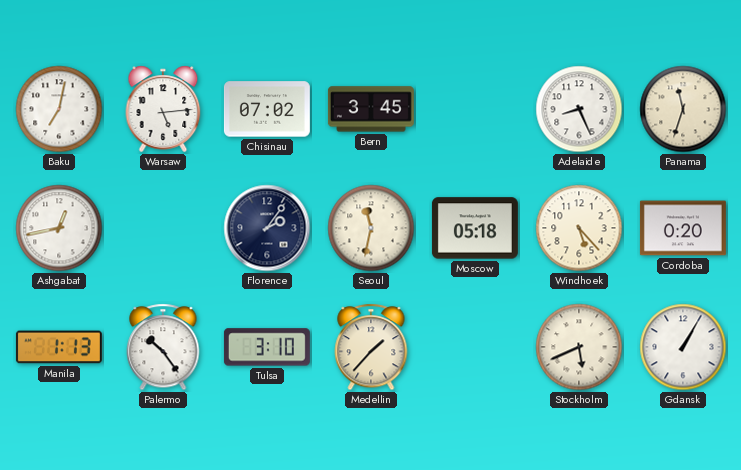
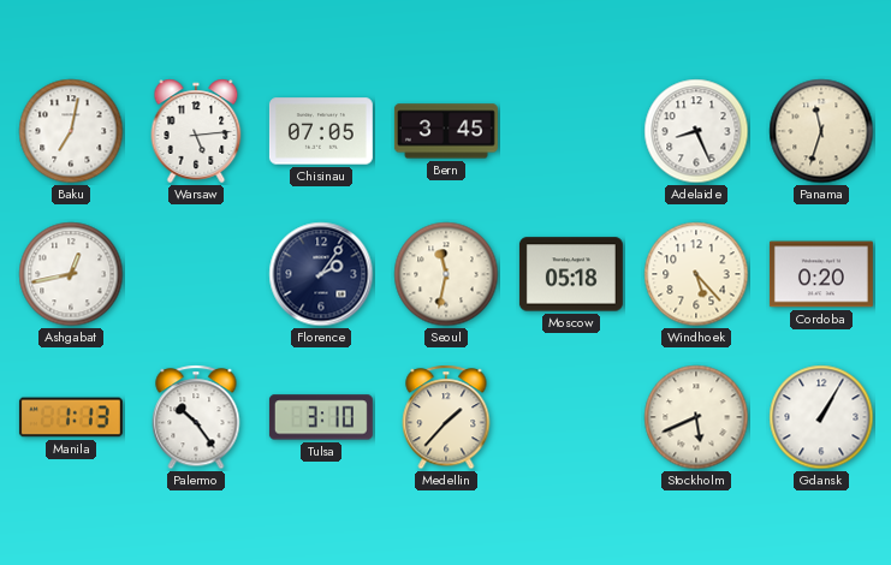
Chisinau: 07:02 -> 07:05 (321, 131)
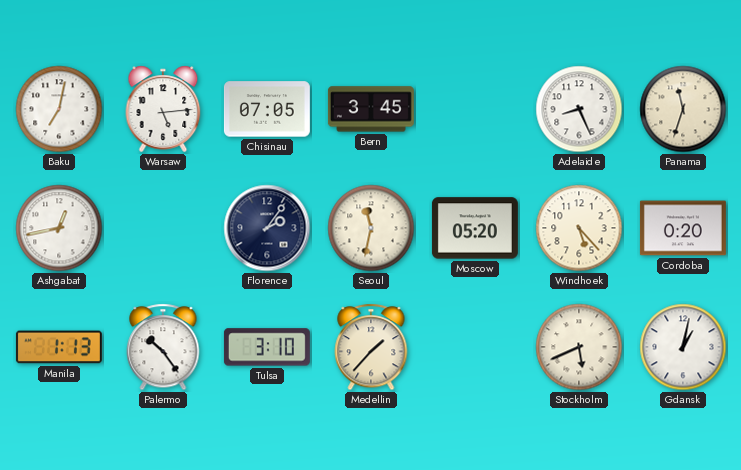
Moscow: 05:18 -> 05:20 (475, 228)
Gdansk: 1:05 -> 1:02 (683, 347)
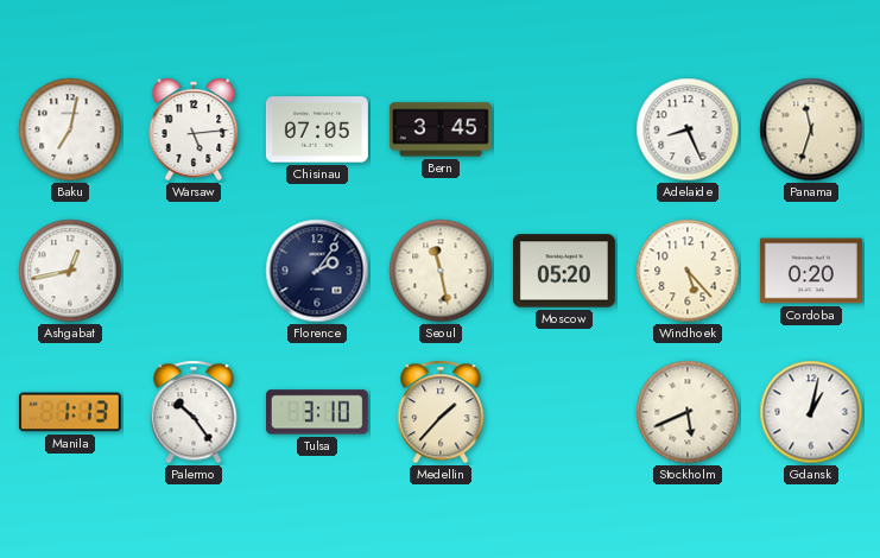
Seoul: 11:32 -> 11:28 (441, 271)
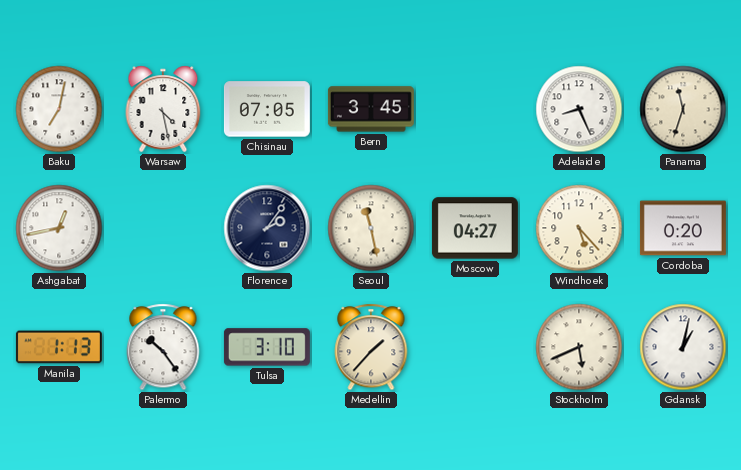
Warsaw: 5:14 -> 4:28 (163, 109)
Moscow: 05:20 -> 04:27 (475, 228)
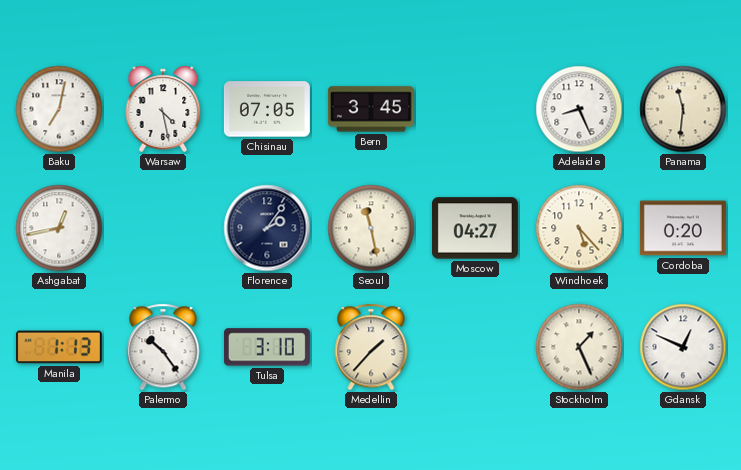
Panama: 11:33 -> 11:31 (683, 109)
Stockholm: 5:41 -> 1:26 (579, 347)
Gdansk: 1:02 -> 12:49 (683, 347)
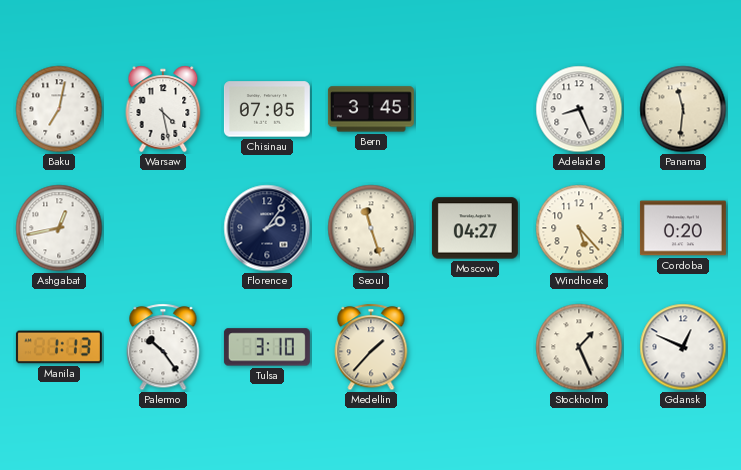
Seoul: 11:28 -> 11:27 (371, 228)
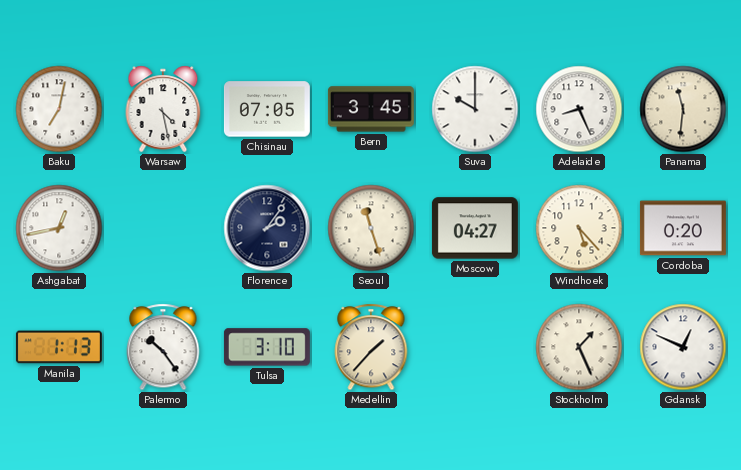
Suva: none -> 10:00 (475, 109)
